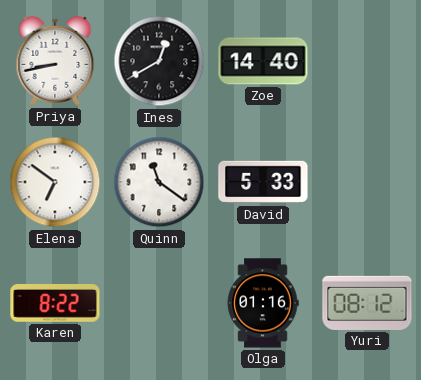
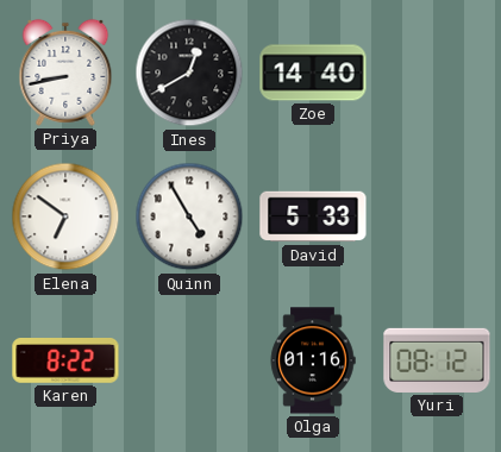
Quinn: 11:21 -> 4:55 (189, 216)
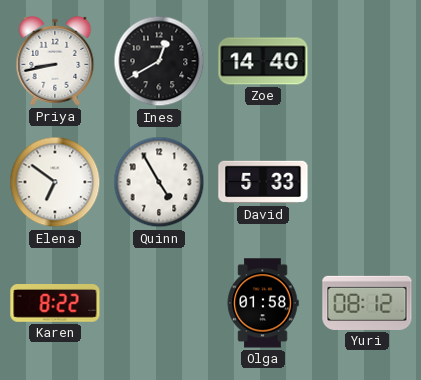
Olga: 01:16 -> 01:58 (263, 303)
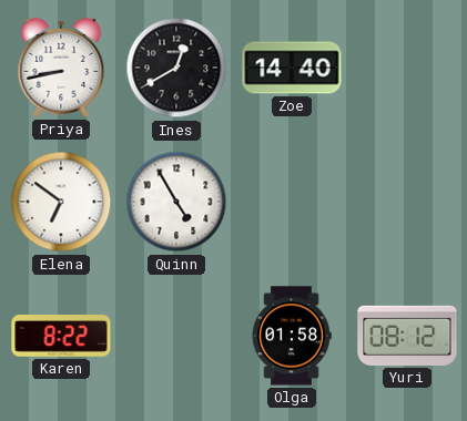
David: 5:33 -> none (263, 182)
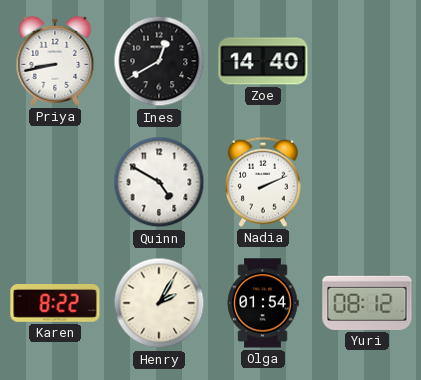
Elena: 6:51 -> none (61, 202)
Quinn: 4:55 -> 4:50 (159, 182)
Nadia: none -> 2:11 (264, 182)
Henry: none -> 2:05 (159, 303)
Olga: 01:58 -> 01:54 (263, 303)
